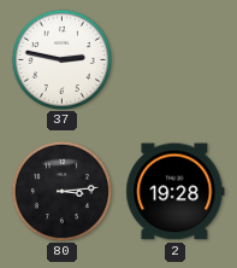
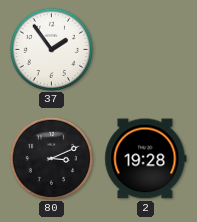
37: 2:47 -> 1:54 (51, 49)
80: 3:14 -> 3:11 (51, 158)
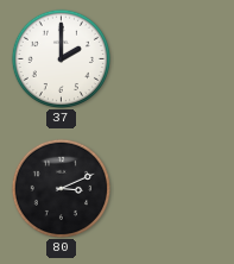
37: 1:54 -> 2:00 (61, 58)
2: 19:28 -> none (146, 159)
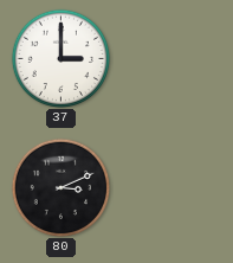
37: 2:00 -> 3:00 (60, 58)
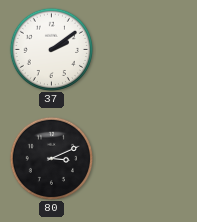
37: 3:00 -> 2:09 (51, 49)
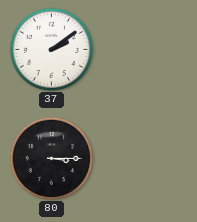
80: 3:11 -> 3:15 (51, 158)
